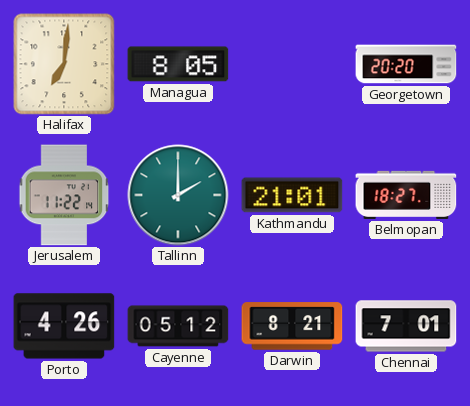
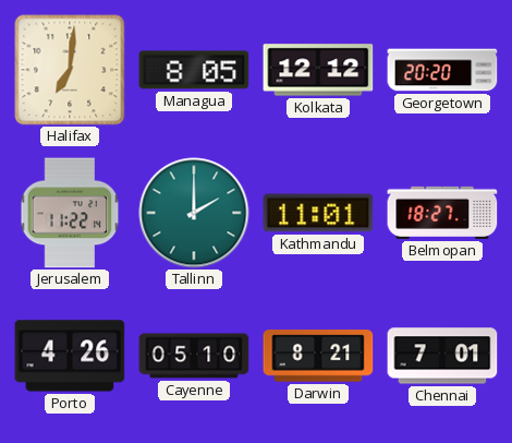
Kolkata: none -> 12:12 (318, 70)
Kathmandu: 21:01 -> 11:01 (318, 213)
Cayenne: 05:12 -> 05:10 (194, 356)
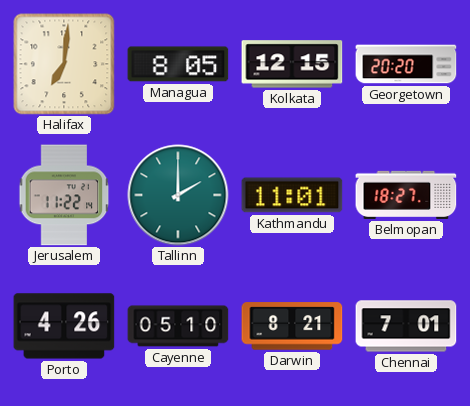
Kolkata: 12:12 -> 12:15 (292, 64)
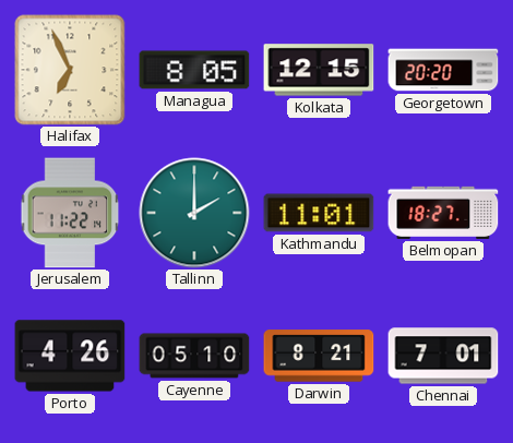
Halifax: 7:01 -> 6:56 (70, 70)
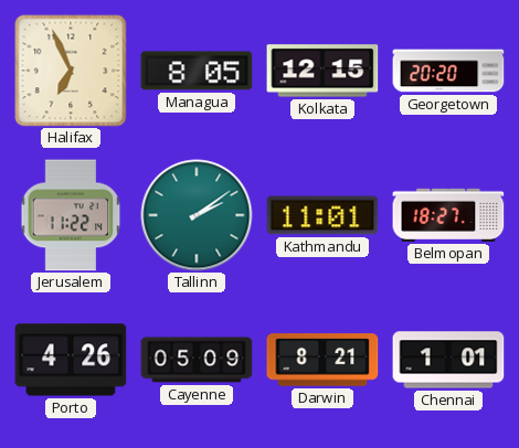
Tallinn: 2:00 -> 2:09 (197, 215)
Cayenne: 05:10 -> 05:09 (197, 360)
Chennai: 7:01 -> 1:01 (448, 360)
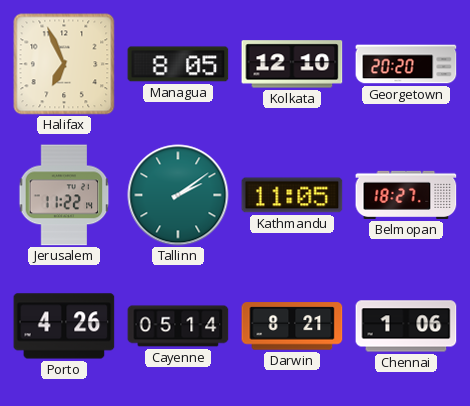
Kolkata: 12:15 -> 12:10 (292, 64)
Kathmandu: 11:01 -> 11:05 (292, 195)
Cayenne: 05:09 -> 05:14 (178, 326)
Chennai: 1:01 -> 1:06 (406, 326)
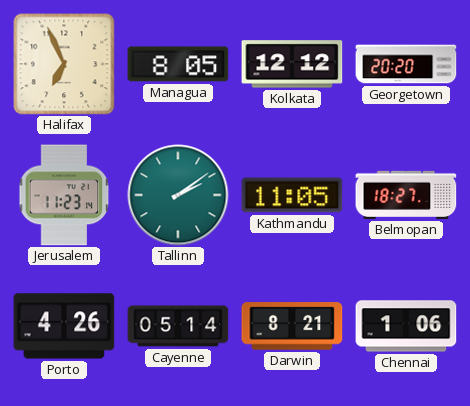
Kolkata: 12:10 -> 12:12 (292, 64)
Jerusalem: 11:22 -> 11:23 (64, 195)
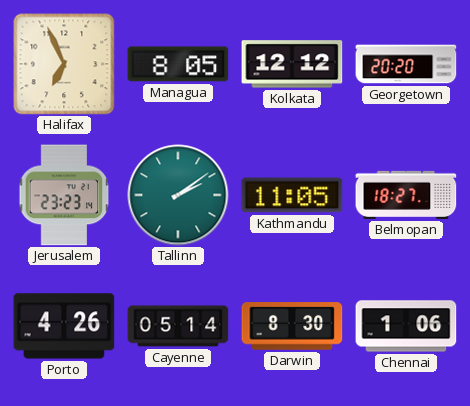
Jerusalem: 11:23 -> 23:23 (64, 195)
Darwin: 8:21 -> 8:30 (292, 326)
